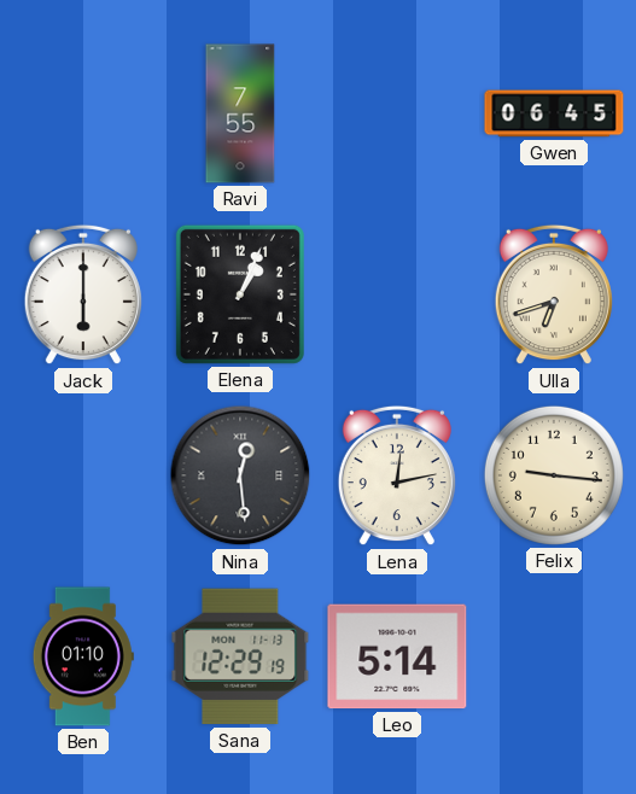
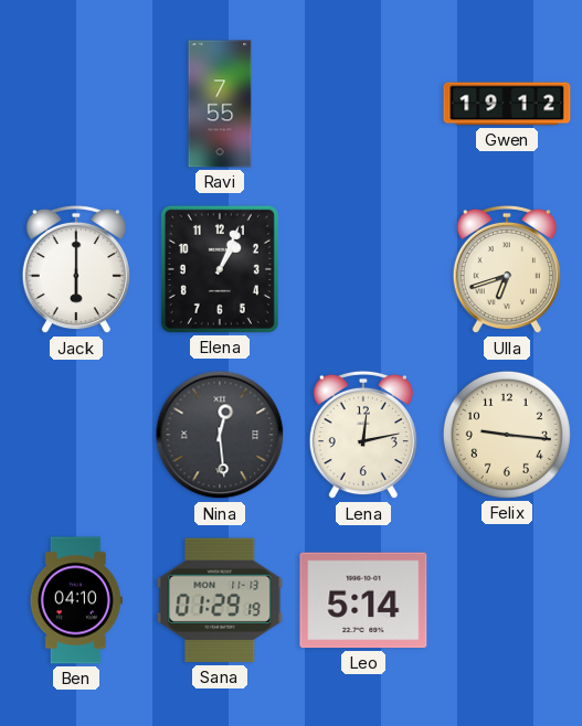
Gwen: 06:45 -> 19:12 (507, 104)
Ben: 01:10 -> 04:10 (76, 600)
Sana: 12:29 -> 01:29 (220, 600)
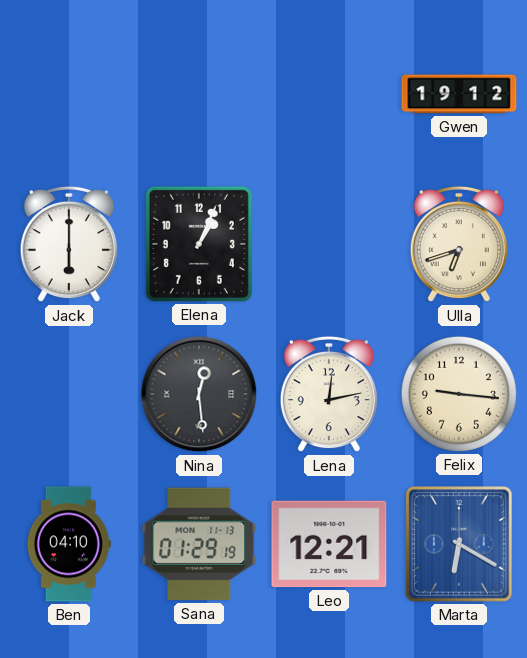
Ravi: 7:55 -> none (220, 104)
Leo: 5:14 -> 12:21 (329, 544)
Marta: none -> 6:20 (459, 544)
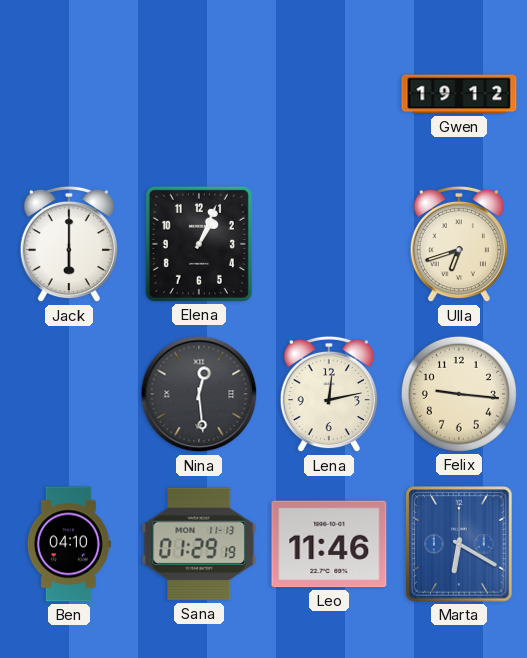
Leo: 12:21 -> 11:46 (329, 544)
